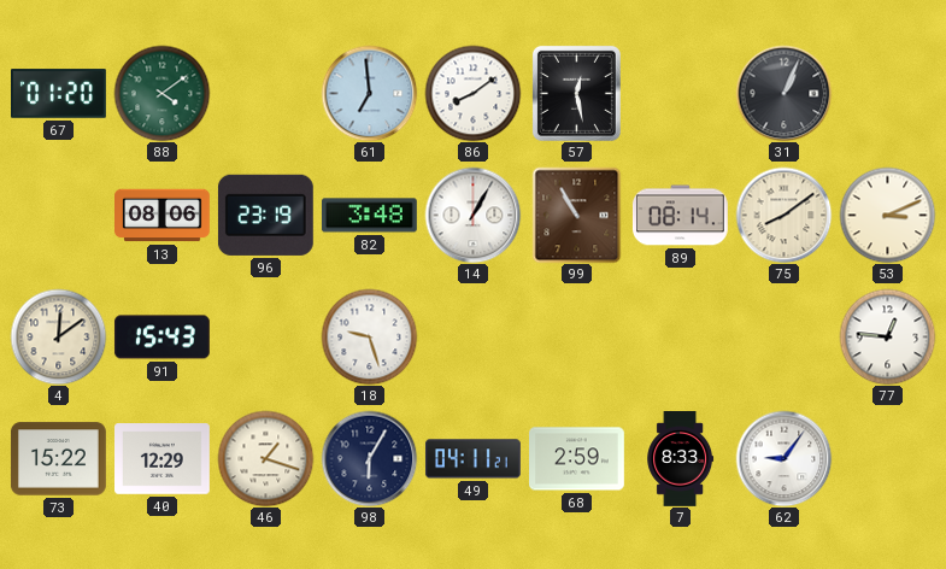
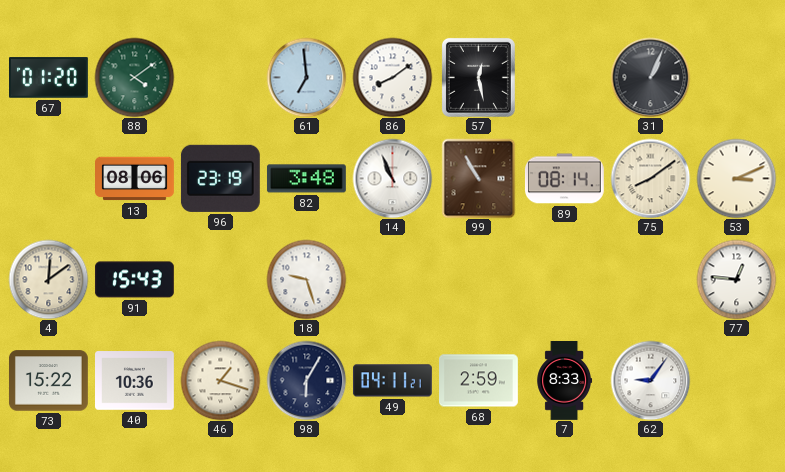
14: 1:05 -> 10:56 (392, 178)
40: 12:29 -> 10:36 (135, 381)
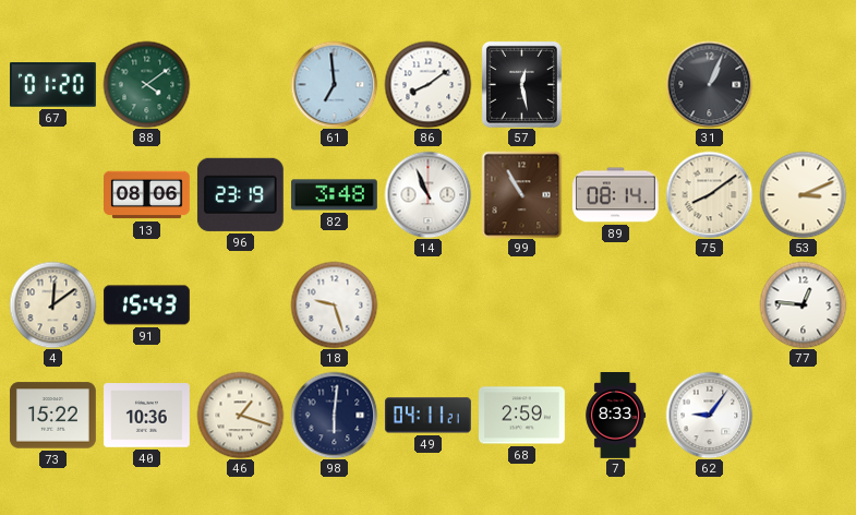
98: 6:05 -> 6:01 (334, 415)
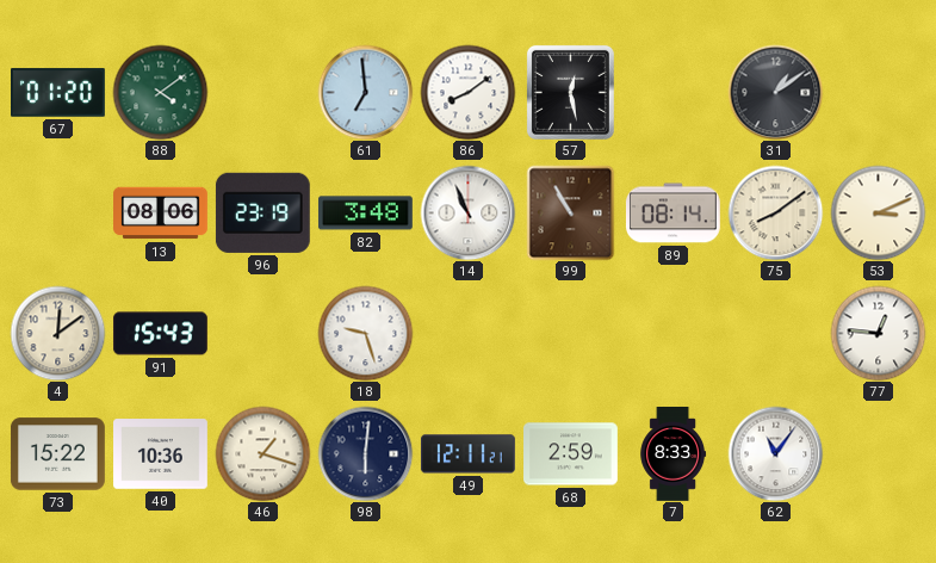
31: 1:04 -> 1:09 (775, 92)
49: 04:11 -> 12:11 (467, 454)
62: 9:06 -> 11:06 (775, 453)
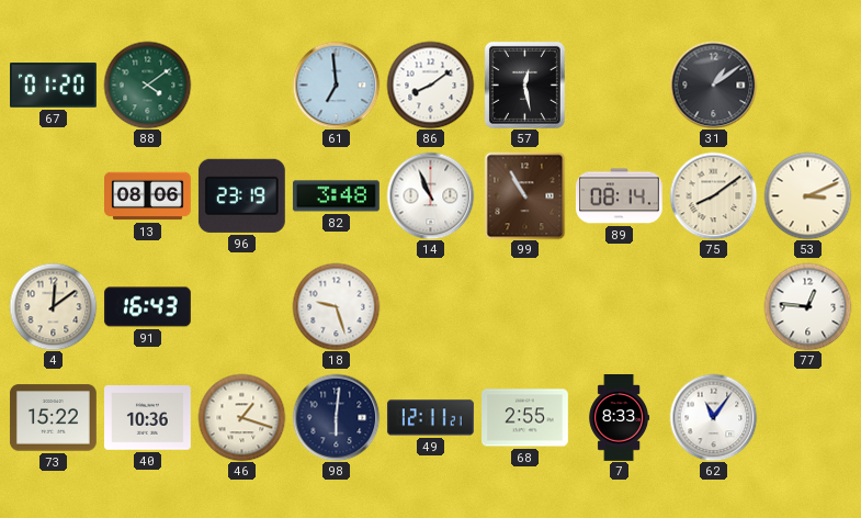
91: 15:43 -> 16:43 (147, 307)
68: 2:59 -> 2:55 (525, 418)
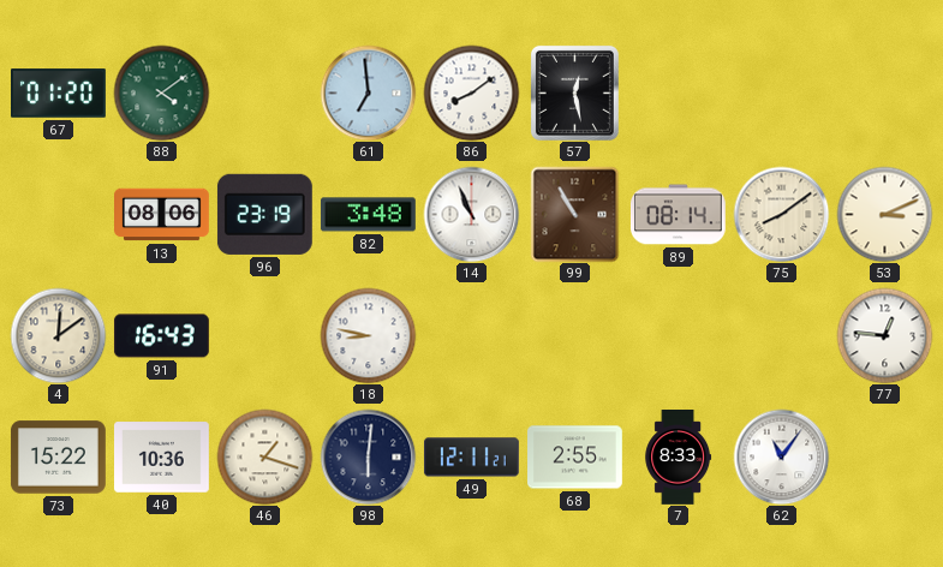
31: 1:09 -> none (713, 85)
18: 9:27 -> 8:47 (368, 335)
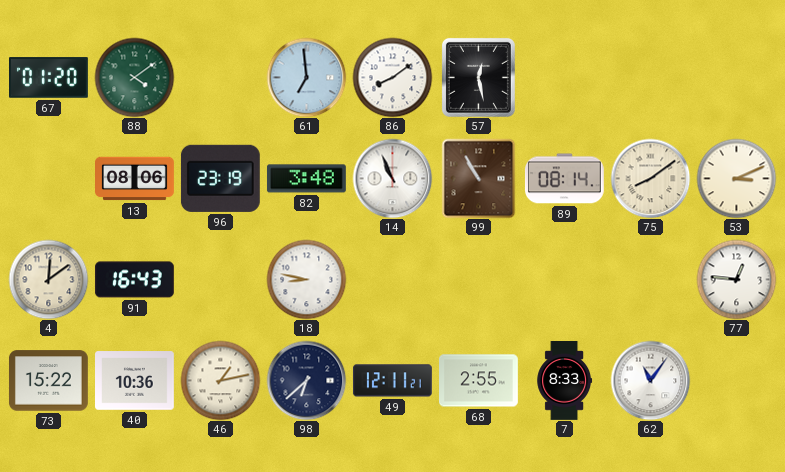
46: 1:18 -> 1:13 (220, 380)
98: 6:01 -> 6:38 (306, 380)
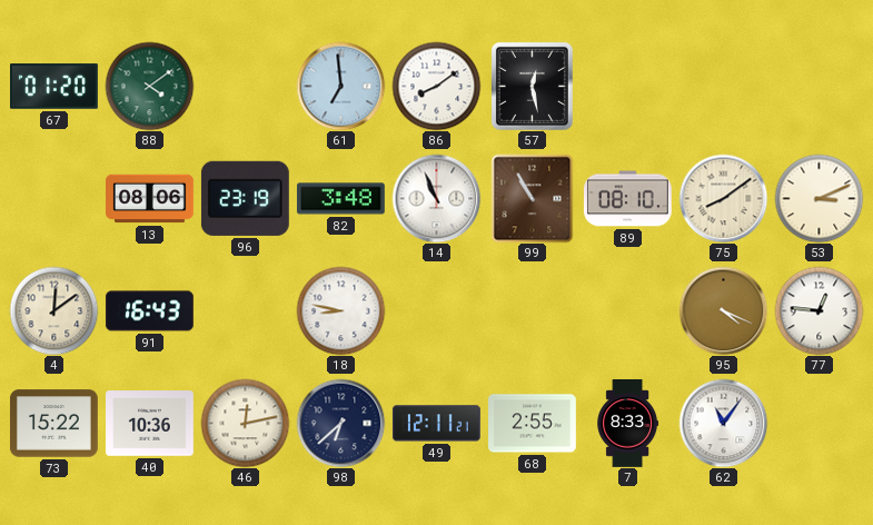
89: 08:14 -> 08:10 (627, 199)
95: none -> 4:19 (723, 310)
46: 1:13 -> 12:13 (245, 423)
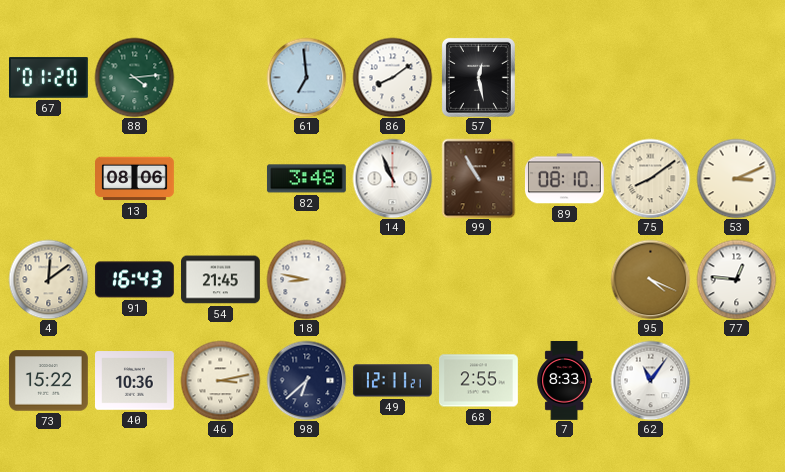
88: 4:09 -> 4:14 (134, 77)
96: 23:19 -> none (245, 198)
54: none -> 21:45 (221, 280)
46: 12:13 -> 3:13 (220, 380)
